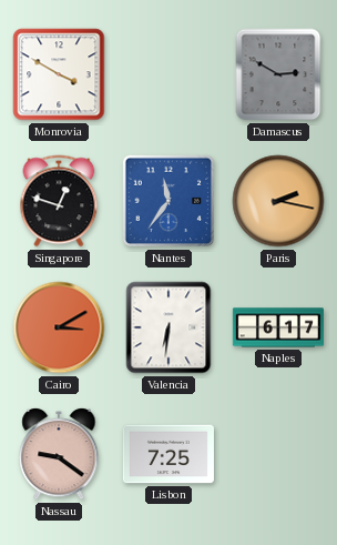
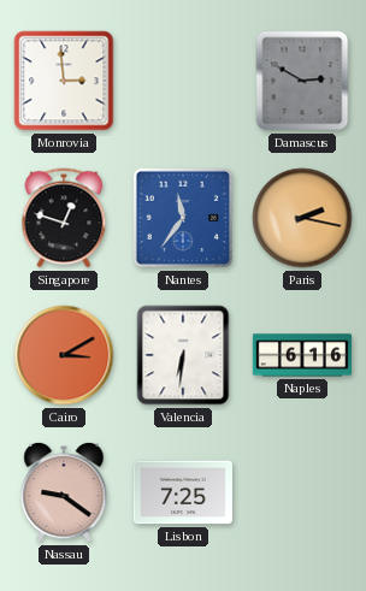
Monrovia: 3:50 -> 2:59 (64, 81)
Naples: 6:17 -> 6:16 (302, 355)
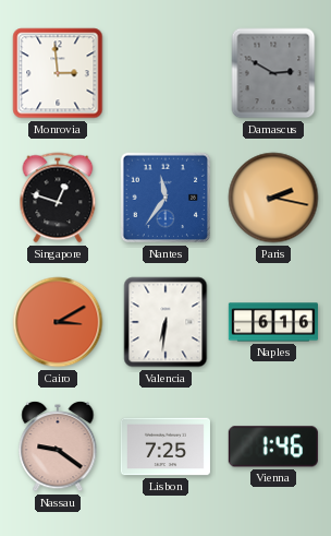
Vienna: none -> 1:46 (273, 446)
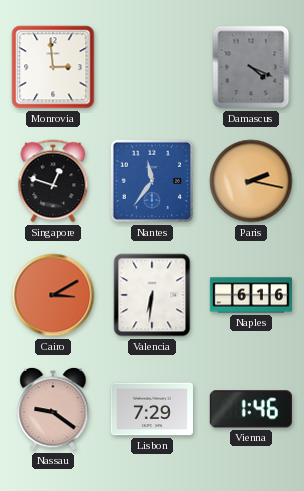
Damascus: 2:50 -> 4:19 (251, 67)
Lisbon: 7:25 -> 7:29 (152, 409)
